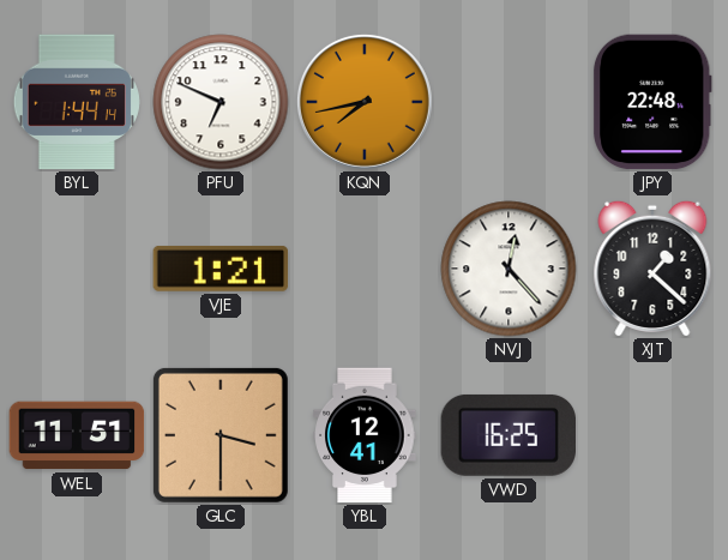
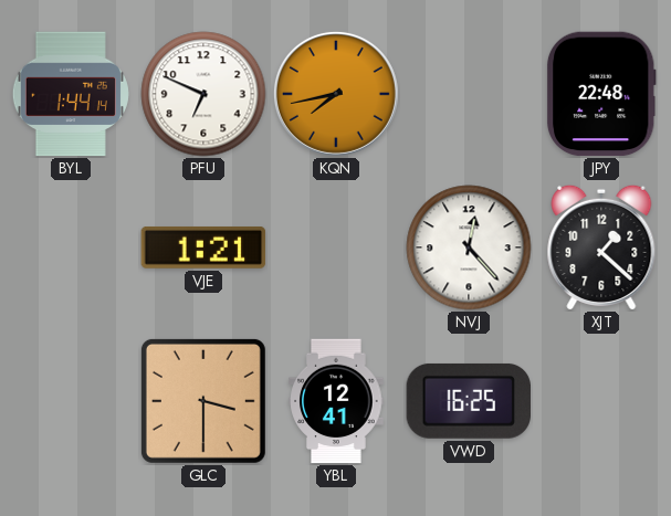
WEL: 11:51 -> none (77, 435)
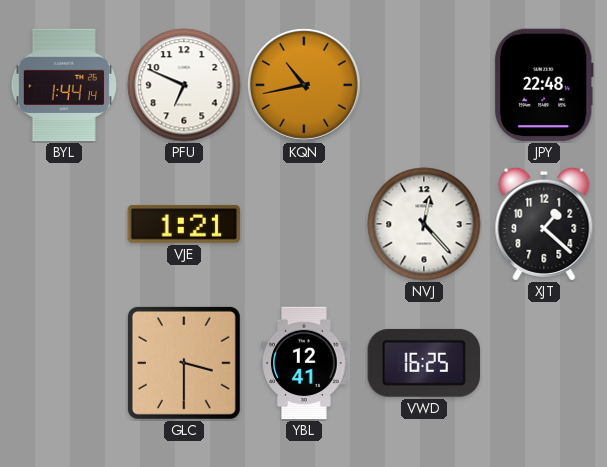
KQN: 7:43 -> 10:43 (304, 85)
